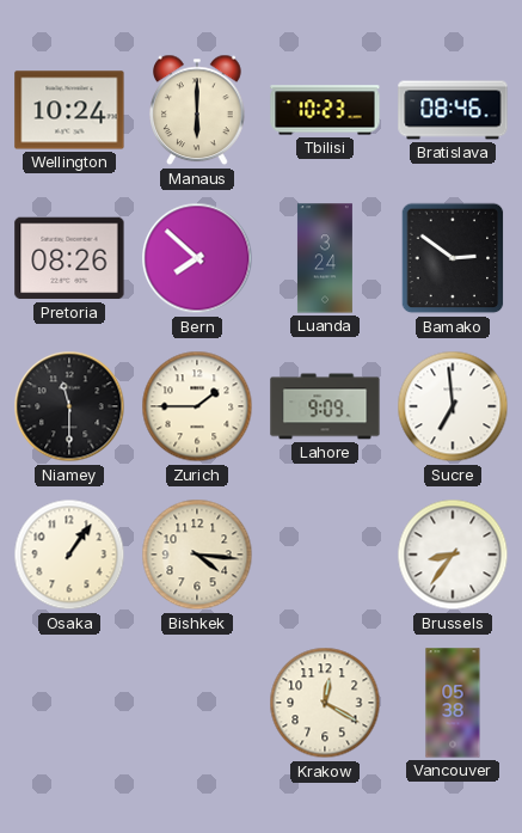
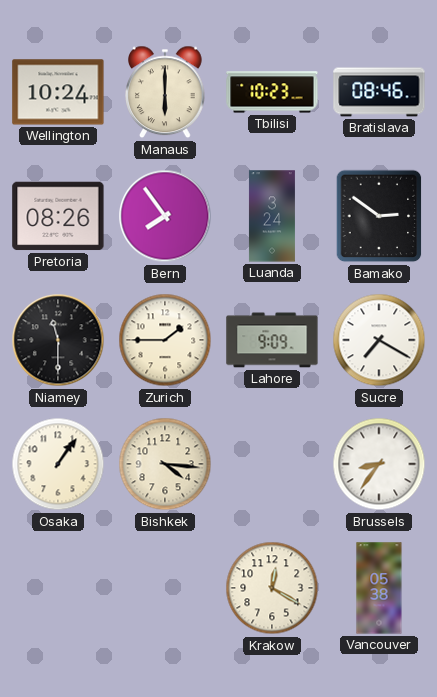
Bern: 7:52 -> 7:54 (165, 216)
Sucre: 6:59 -> 7:20 (379, 340)
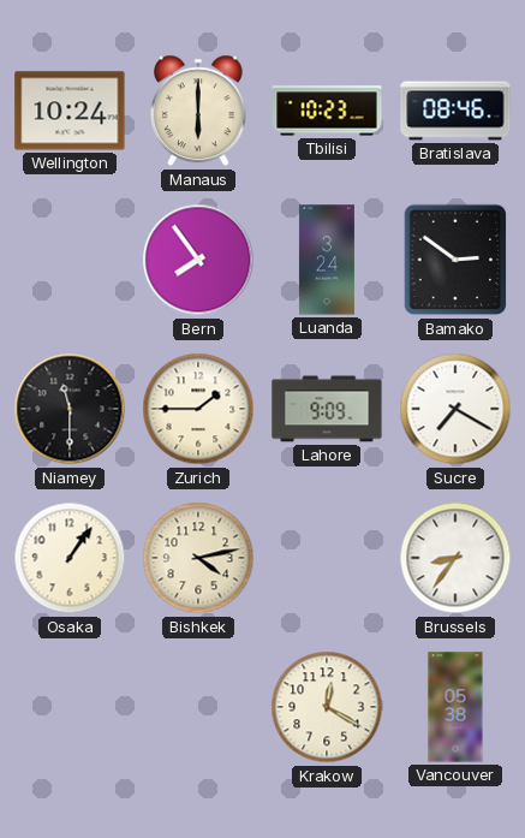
Pretoria: 08:26 -> none (58, 216)
Bishkek: 4:16 -> 4:13 (198, 558)
